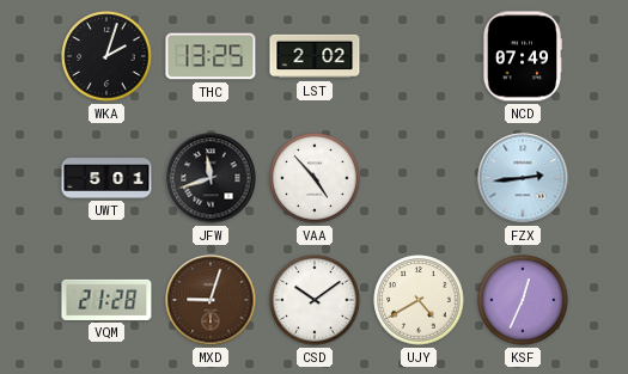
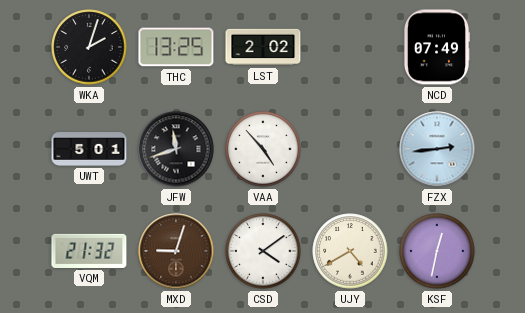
VQM: 21:28 -> 21:32 (89, 251)
CSD: 10:09 -> 4:09 (263, 251)
KSF: 12:34 -> 12:32 (437, 251)
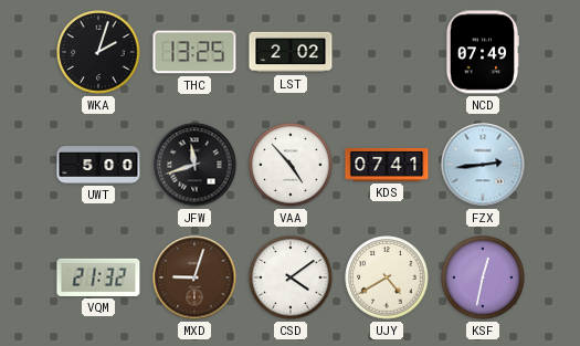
UWT: 5:01 -> 5:00 (98, 166)
KDS: none -> 07:41 (387, 165)
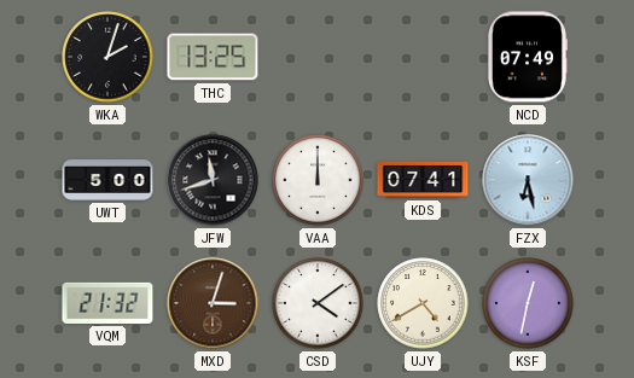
LST: 2:02 -> none (291, 52)
VAA: 4:53 -> 12:00 (318, 180)
FZX: 2:44 -> 6:28 (528, 180)
MXD: 9:03 -> 3:03 (213, 303)
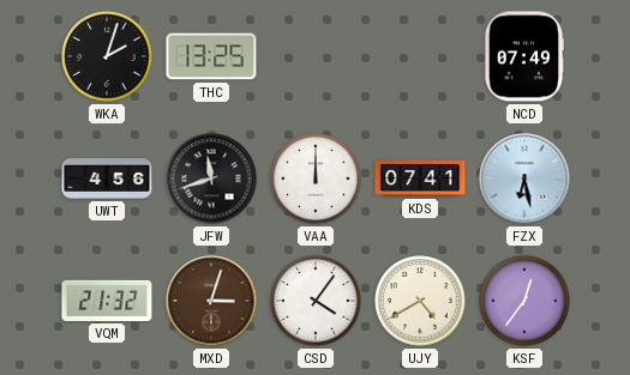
UWT: 5:00 -> 4:56 (107, 180)
CSD: 4:09 -> 4:06 (316, 301)
KSF: 12:32 -> 12:36 (524, 301)
